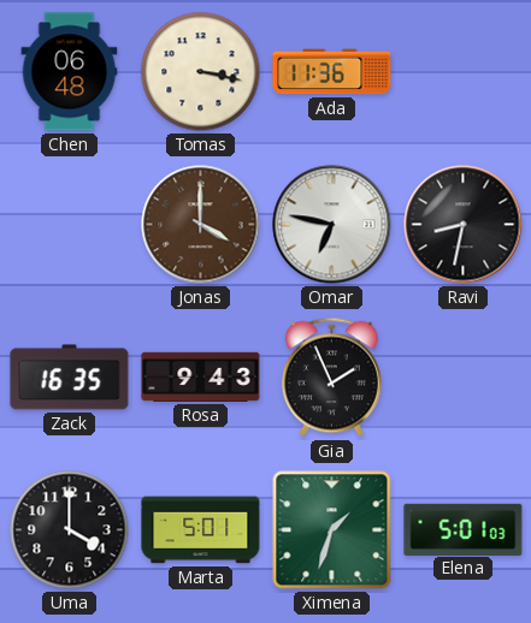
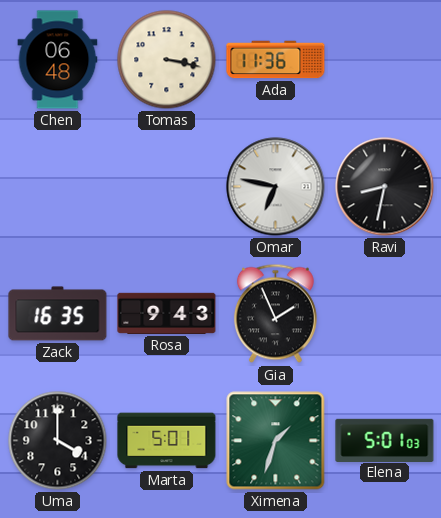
Jonas: 4:00 -> none (201, 225)
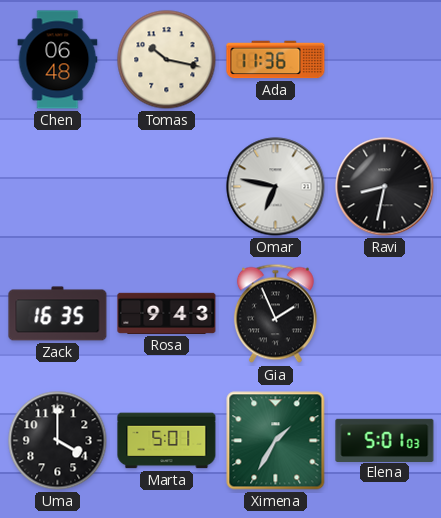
Tomas: 3:17 -> 10:17 (167, 60)
Ximena: 1:33 -> 1:35 (276, 441)
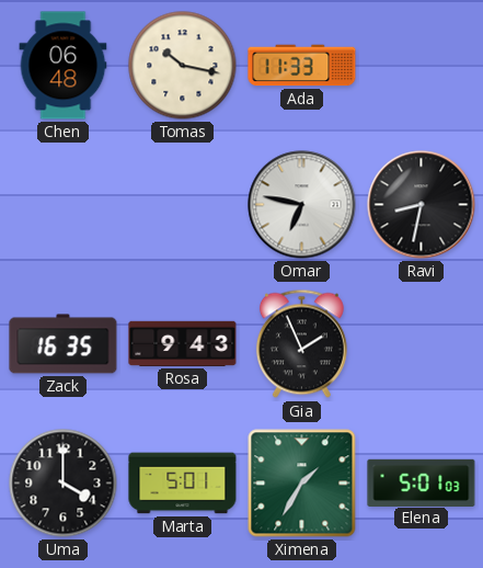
Ada: 11:36 -> 11:33 (302, 66)
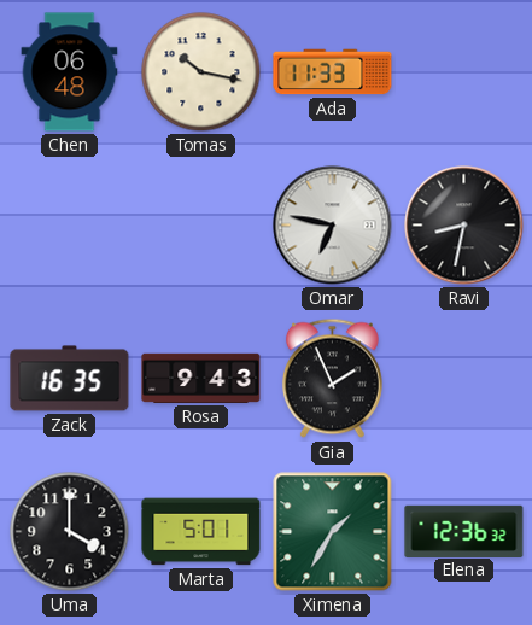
Elena: 5:01 -> 12:36 (464, 531)
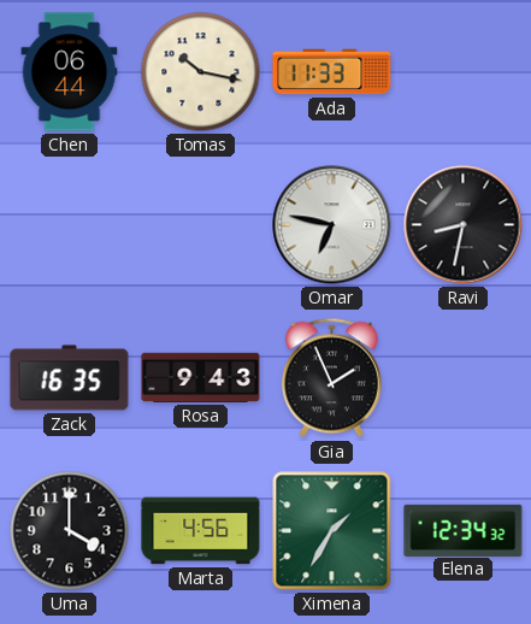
Chen: 06:48 -> 06:44 (70, 72)
Marta: 5:01 -> 4:56 (201, 531)
Elena: 12:36 -> 12:34 (464, 530)
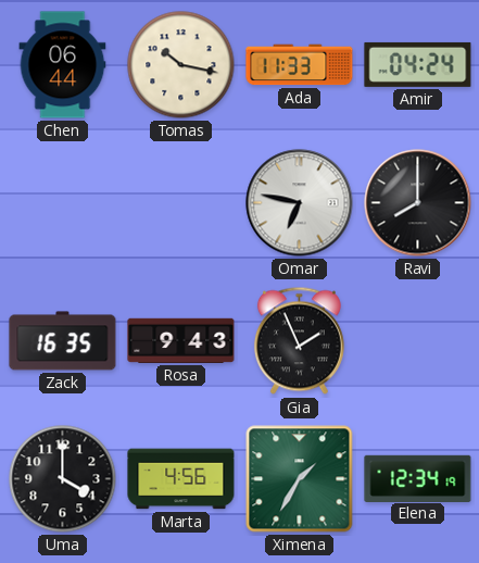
Amir: none -> 04:24 (418, 64)
Ravi: 8:32 -> 8:00 (418, 203)
Elena: 12:34:32 -> 12:34:19 (418, 478)
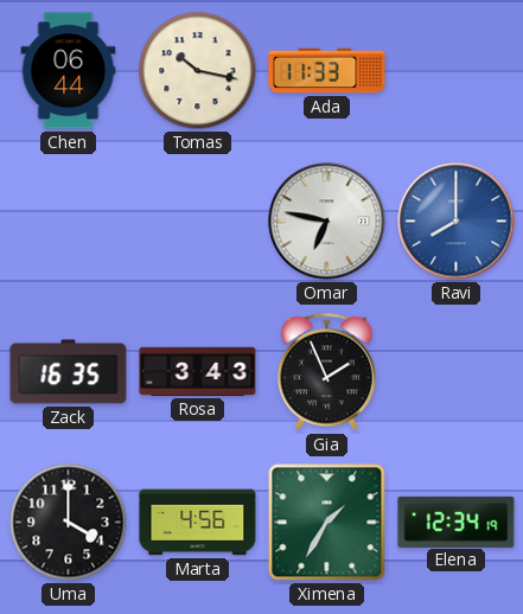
Amir: 04:24 -> none (418, 64)
Ravi dial: black -> blue (457, 222)
Rosa: 9:43 -> 3:43 (198, 371)
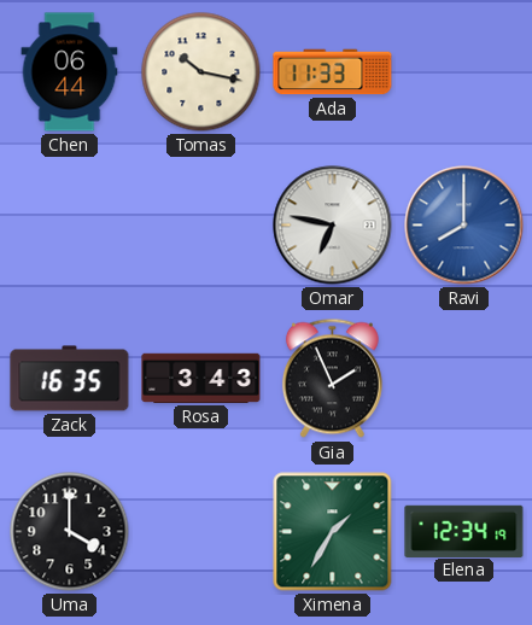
Marta: 4:56 -> none (198, 523)
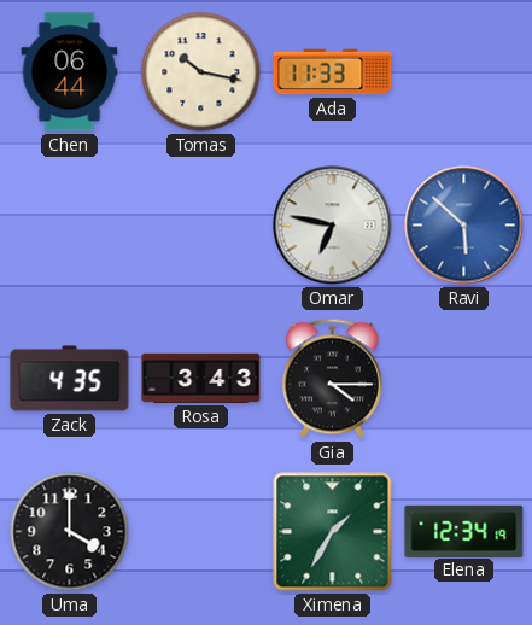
Ravi: 8:00 -> 5:52 (464, 226)
Zack: 16:35 -> 4:35 (70, 379)
Gia: 1:56 -> 4:15 (332, 379)
